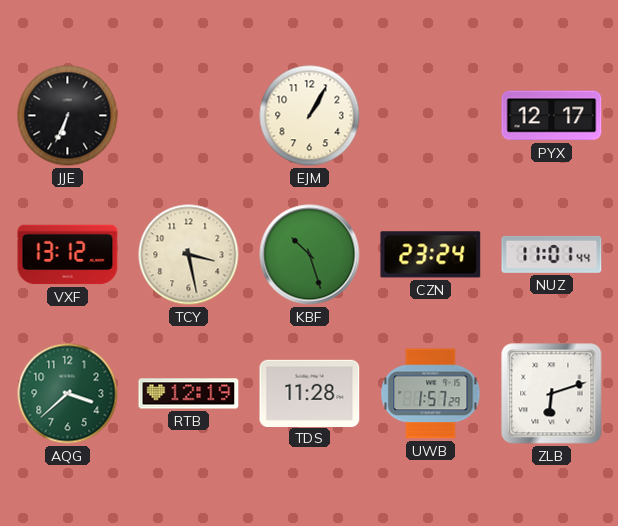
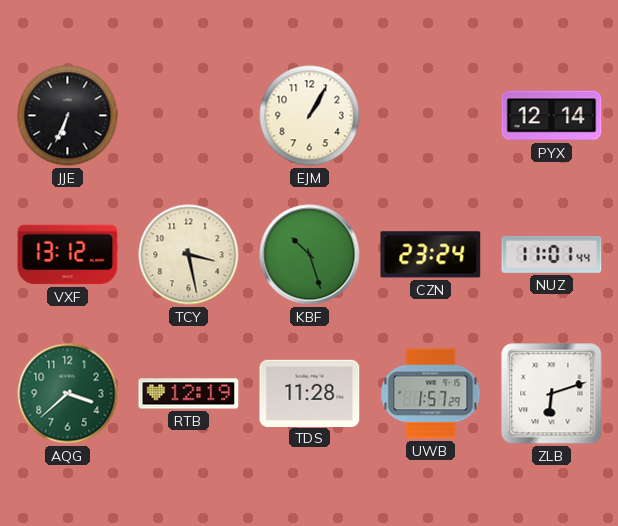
PYX: 12:17 -> 12:14 (552, 116)
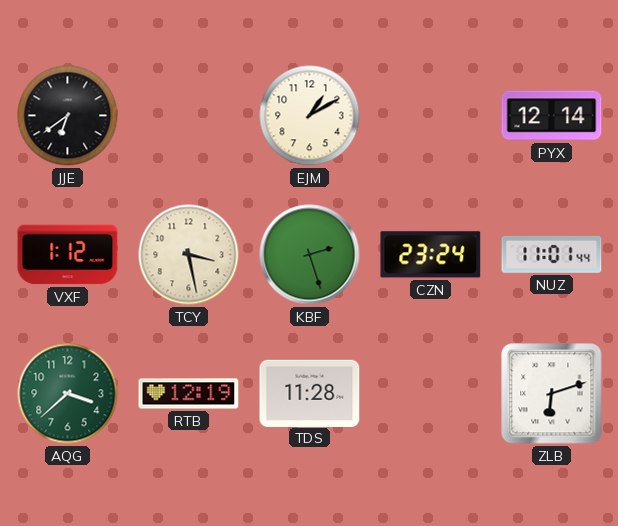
JJE: 6:34 -> 6:39 (68, 116)
EJM: 1:05 -> 1:10 (310, 116)
VXF: 13:12 -> 1:12 (68, 255)
KBF: 10:27 -> 2:27 (310, 255)
UWB: 1:57 -> none (431, 394)
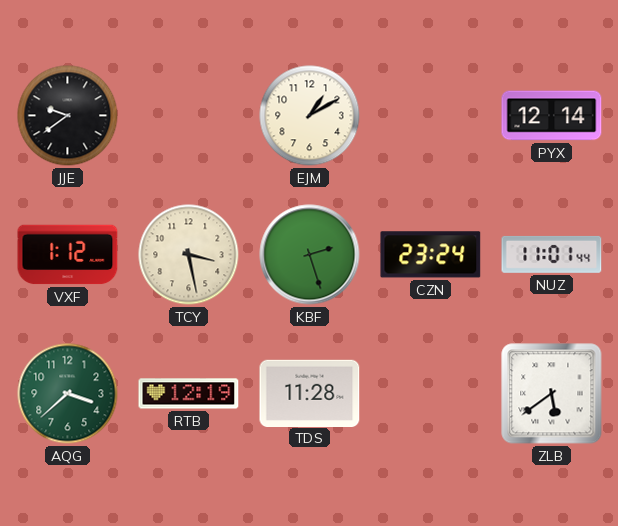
JJE: 6:39 -> 9:39 (68, 116)
ZLB: 6:12 -> 5:39 (552, 394)
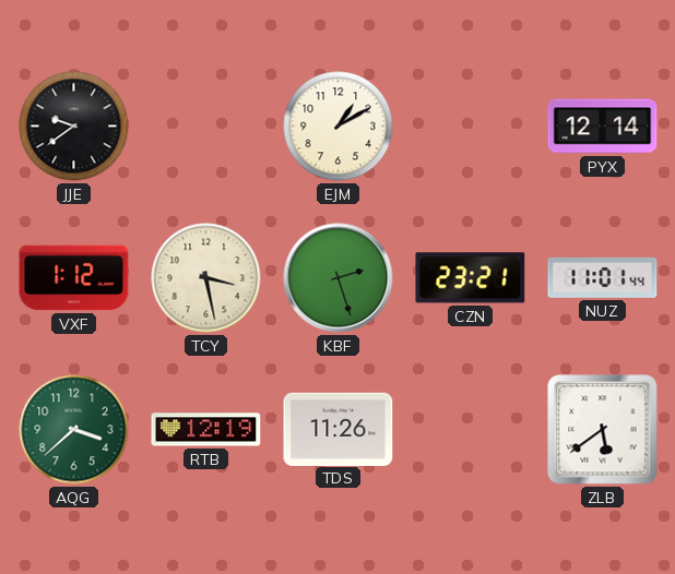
CZN: 23:24 -> 23:21 (471, 278)
TDS: 11:28 -> 11:26 (339, 429)
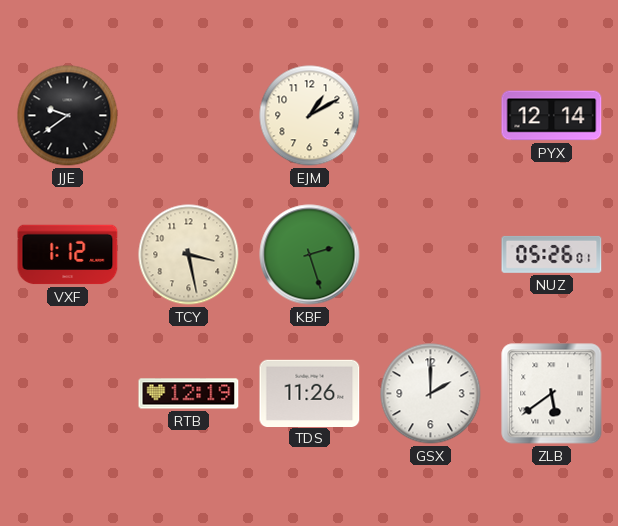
CZN: 23:21 -> none (471, 278)
NUZ: 11:01 -> 05:26 (552, 254)
AQG: 3:38 -> none (74, 430)
GSX: none -> 2:00 (431, 394)
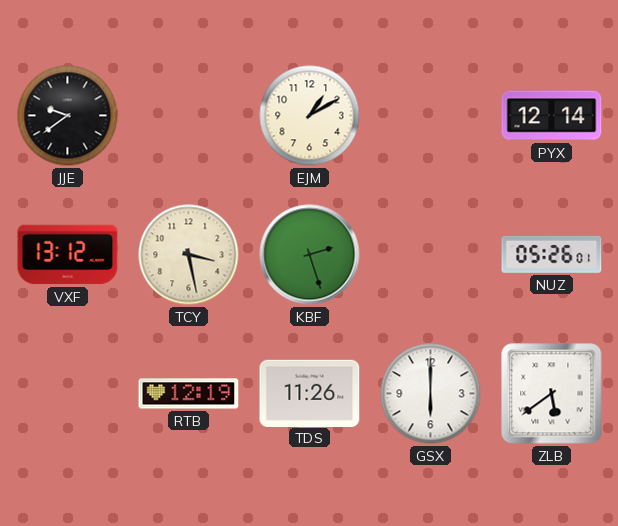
VXF: 1:12 -> 13:12 (68, 255)
GSX: 2:00 -> 6:00 (431, 394)
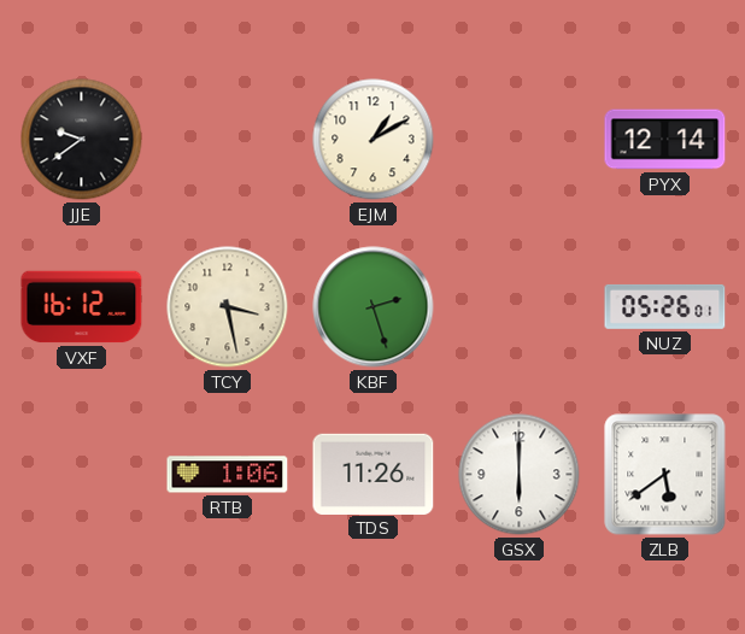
VXF: 13:12 -> 16:12 (82, 307)
RTB: 12:19 -> 1:06 (228, 475)
